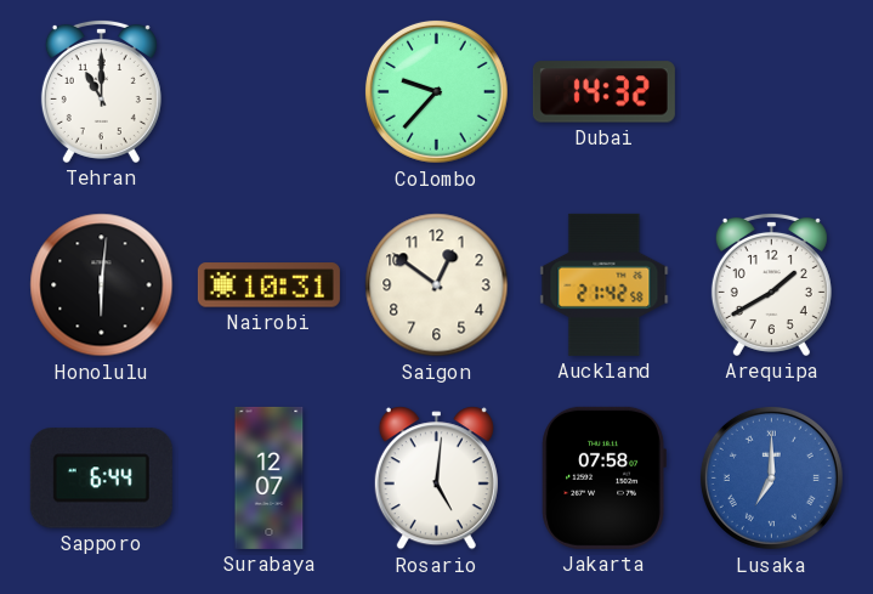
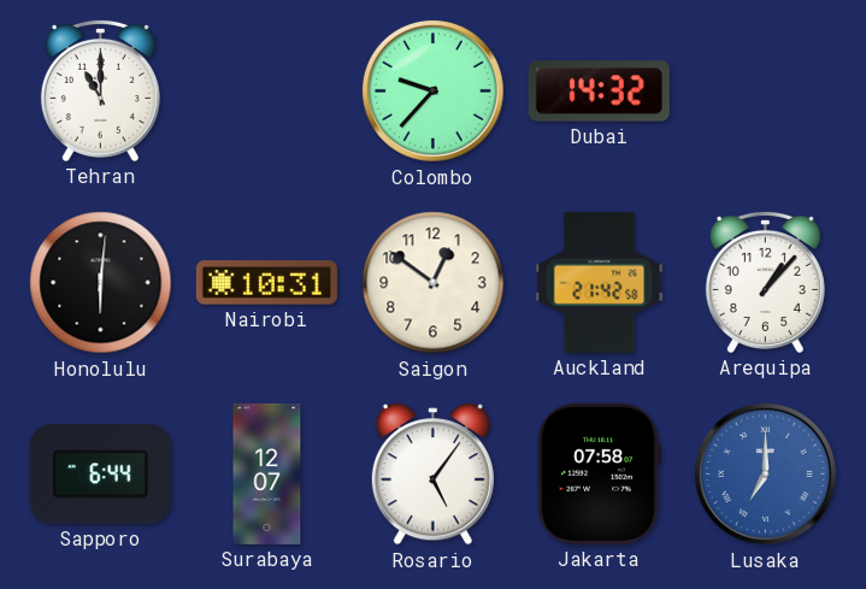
Arequipa: 1:40 -> 1:07 (765, 282)
Rosario: 5:01 -> 5:06 (432, 475)
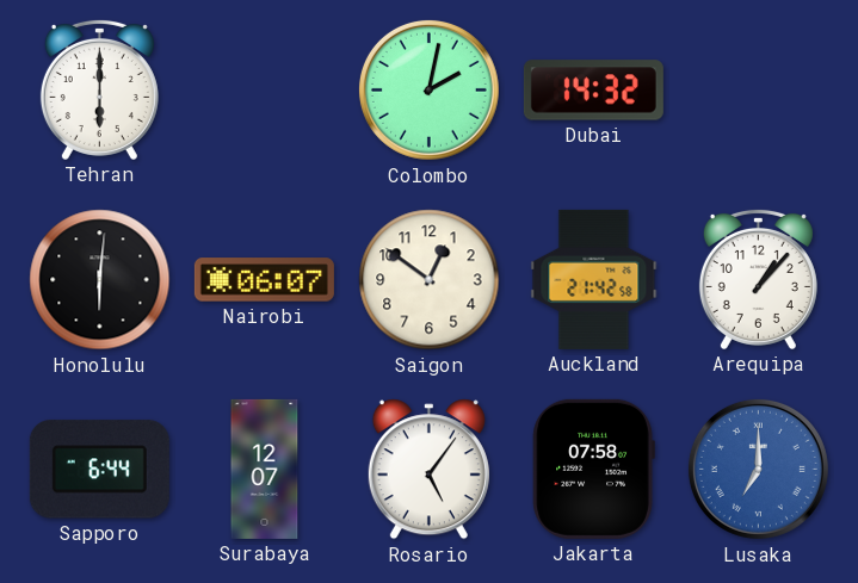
Tehran: 11:00 -> 6:00 (99, 89)
Colombo: 9:37 -> 2:02 (428, 89)
Nairobi: 10:31 -> 06:07 (264, 280)
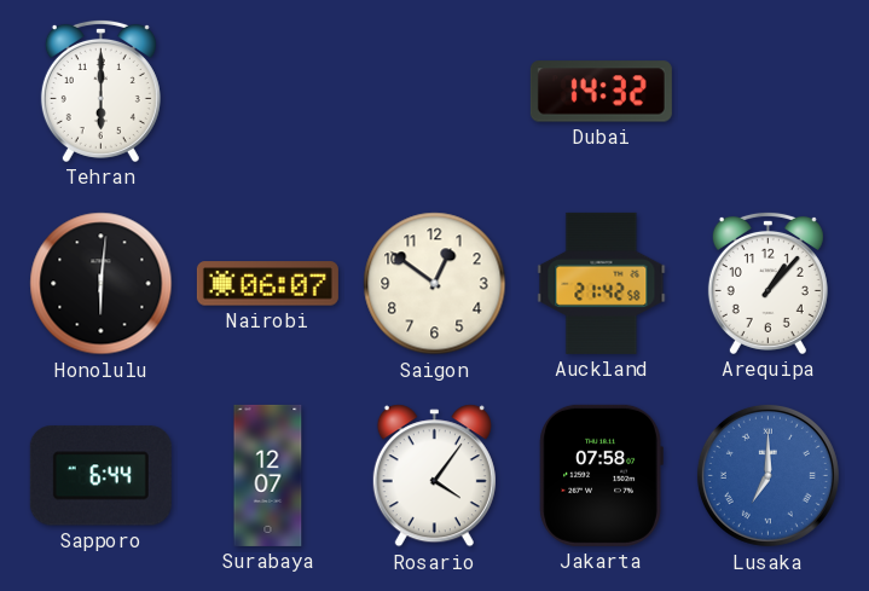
Colombo: 2:02 -> none (428, 89)
Rosario: 5:06 -> 4:06 (434, 476)
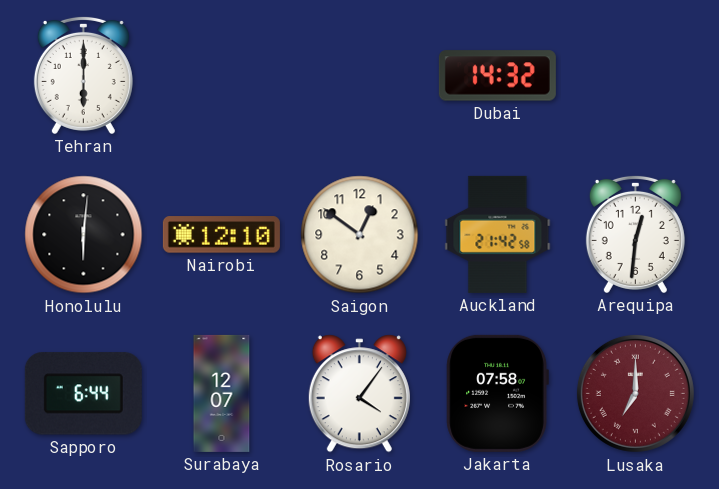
Nairobi: 06:07 -> 12:10 (221, 235)
Arequipa: 1:07 -> 12:31 (635, 234)
Lusaka dial: blue -> burgundy (635, 393)
